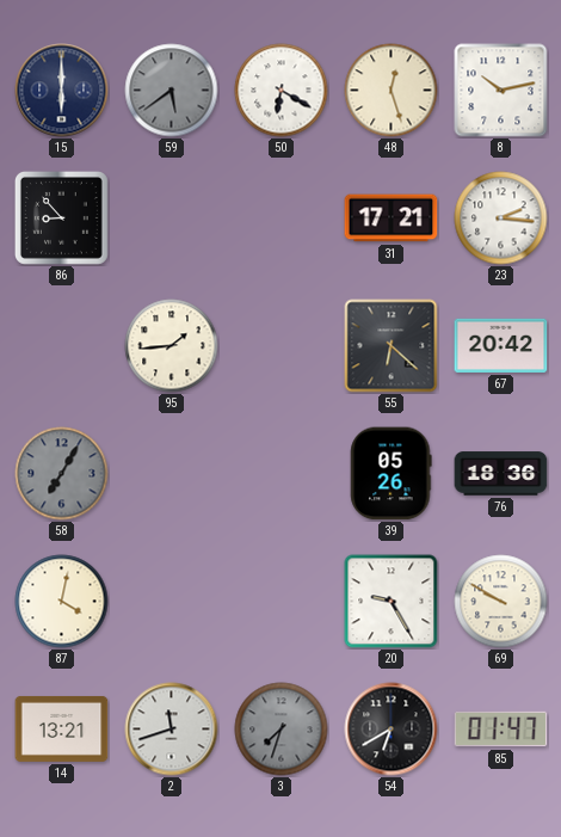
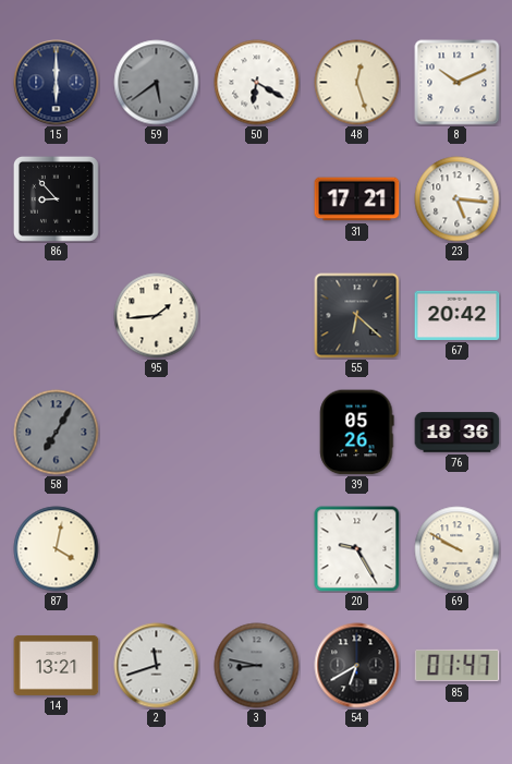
8: 10:13 -> 10:11 (458, 83)
23: 2:16 -> 5:16 (458, 199)
3: 7:33 -> 8:47 (257, 666)
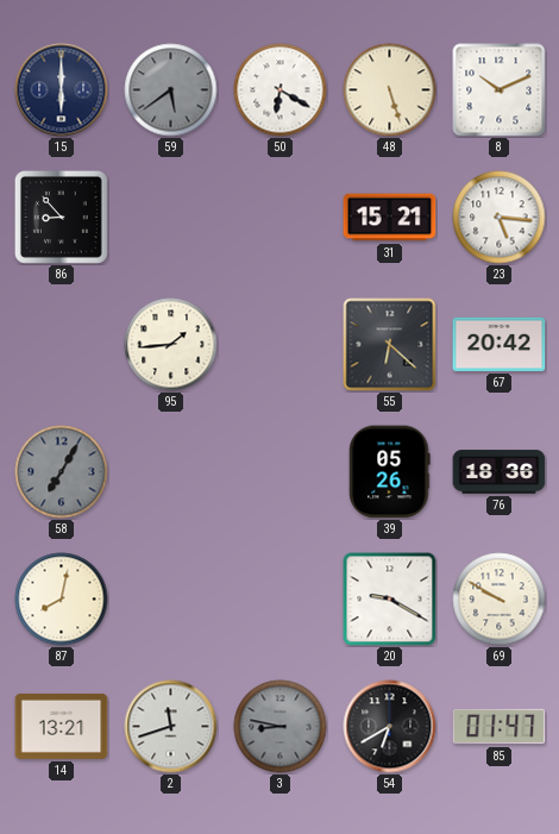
48: 12:27 -> 5:27 (390, 90)
31: 17:21 -> 15:21 (390, 218)
87: 4:02 -> 8:02 (62, 600)
20: 9:25 -> 9:20 (390, 600)
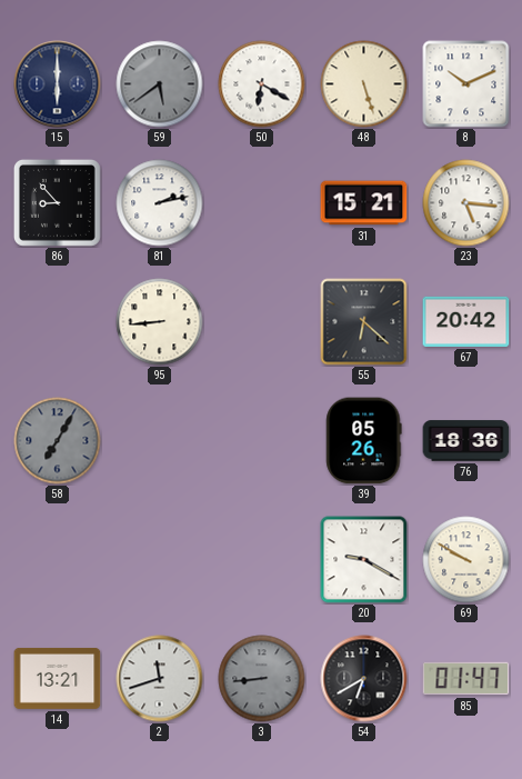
81: none -> 2:13 (160, 203)
95: 1:44 -> 8:44 (160, 322)
87: 8:02 -> none (62, 600)
3: 8:47 -> 8:44 (262, 679)
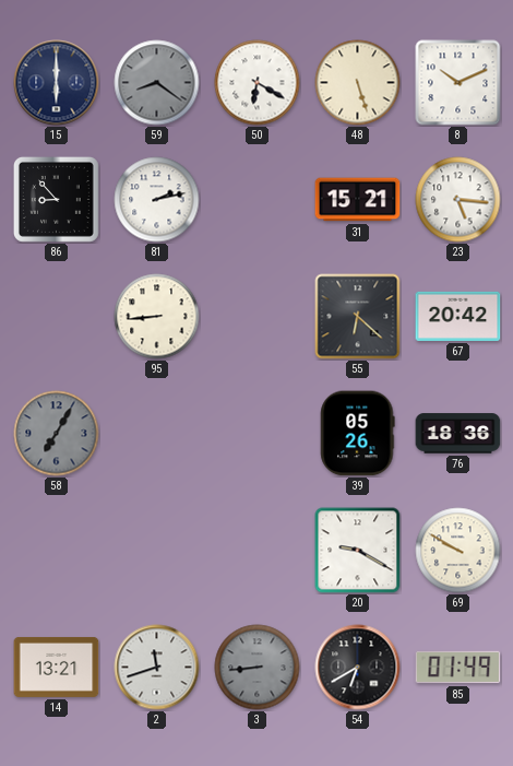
59: 5:39 -> 8:21 (157, 83)
85: 01:47 -> 01:49 (458, 668)
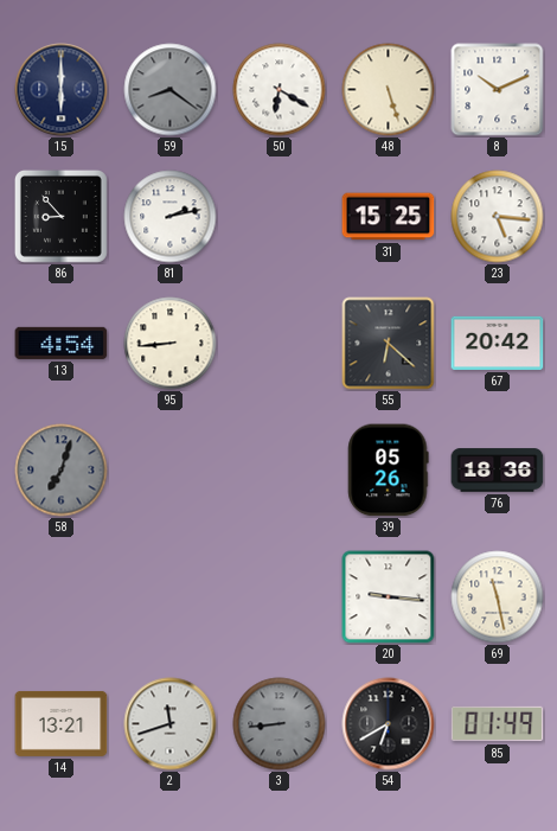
31: 15:21 -> 15:25 (389, 217)
13: none -> 4:54 (62, 343)
58: 7:05 -> 7:03 (62, 471)
20: 9:20 -> 9:16 (389, 597)
69: 9:50 -> 11:28 (498, 597)
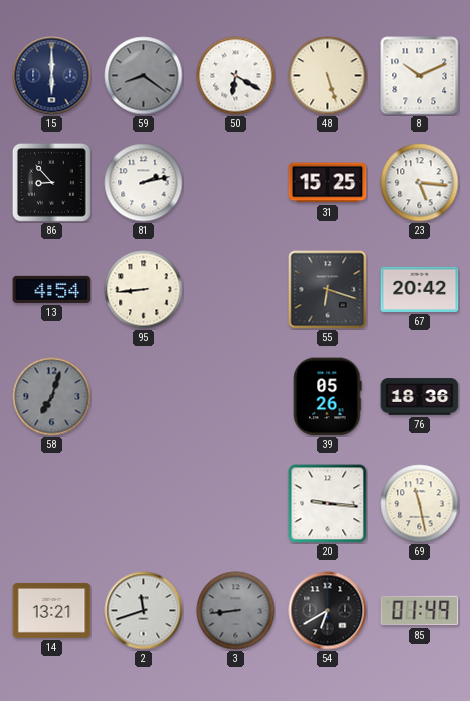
55: 6:22 -> 6:18 (328, 290)
